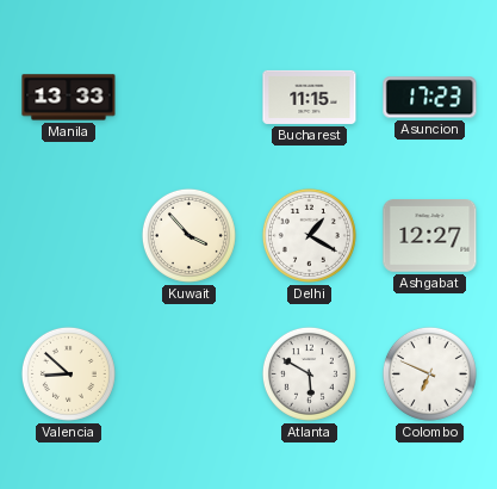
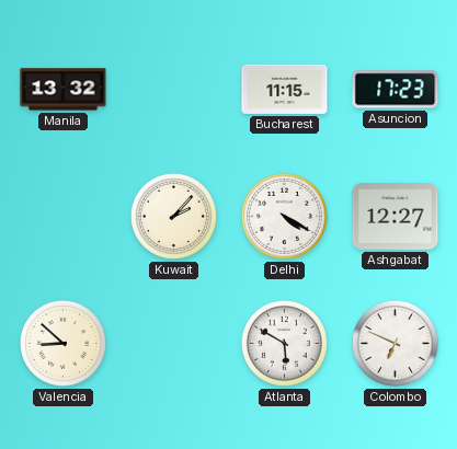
Manila: 13:33 -> 13:32 (64, 90)
Kuwait: 3:53 -> 2:07 (173, 216)
Delhi: 1:20 -> 4:20 (284, 216)
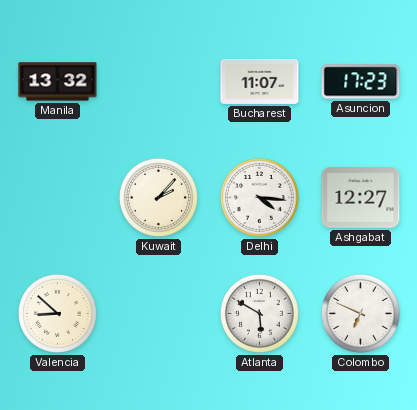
Bucharest: 11:15 -> 11:07 (260, 81)
Delhi: 4:20 -> 4:16 (259, 197)
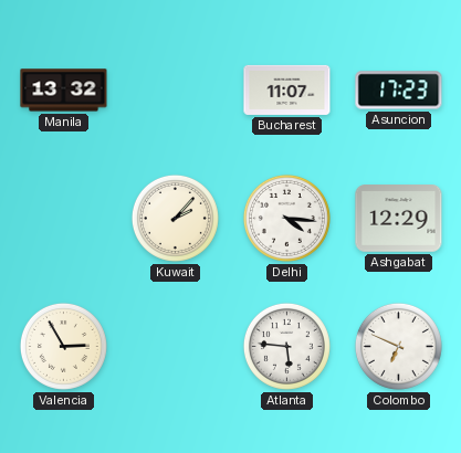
Ashgabat: 12:27 -> 12:29 (399, 219)
Valencia: 8:52 -> 2:55 (63, 346)
Atlanta: 5:50 -> 5:46 (286, 346)
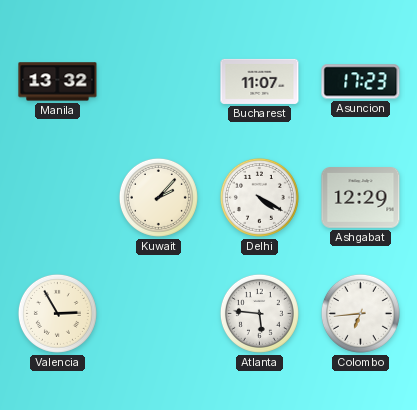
Delhi: 4:16 -> 4:20 (259, 197)
Colombo: 6:49 -> 6:44 (360, 313)
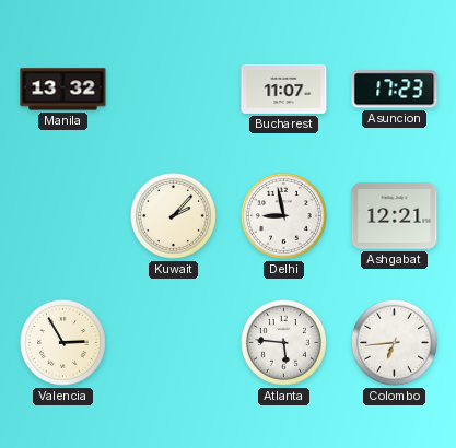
Delhi: 4:20 -> 8:58 (283, 215)
Ashgabat: 12:29 -> 12:21 (395, 216)
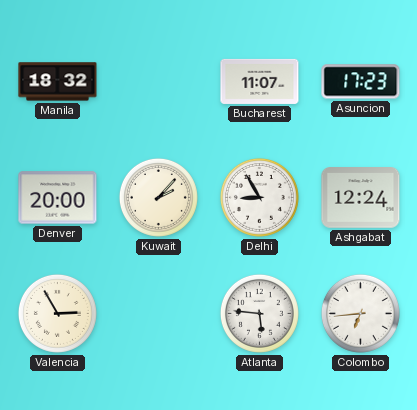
Manila: 13:32 -> 18:32 (58, 82)
Denver: none -> 20:00 (58, 198)
Delhi: 8:58 -> 8:55 (259, 197)
Ashgabat: 12:21 -> 12:24 (361, 198)
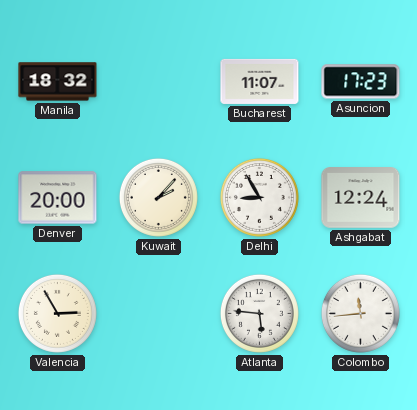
Colombo: 6:44 -> 11:44 (360, 313)
